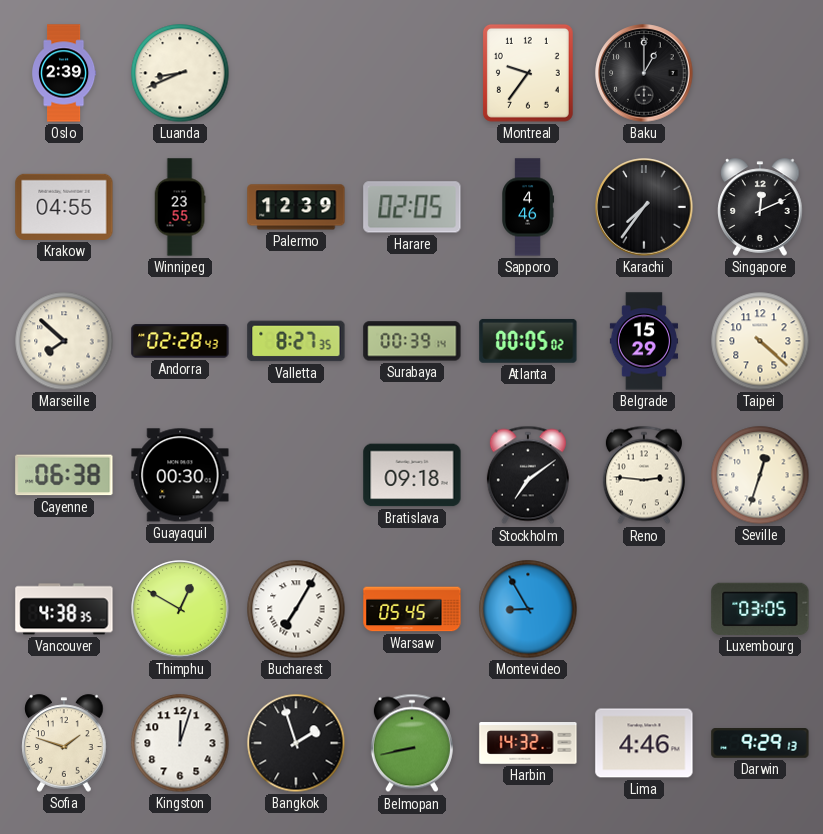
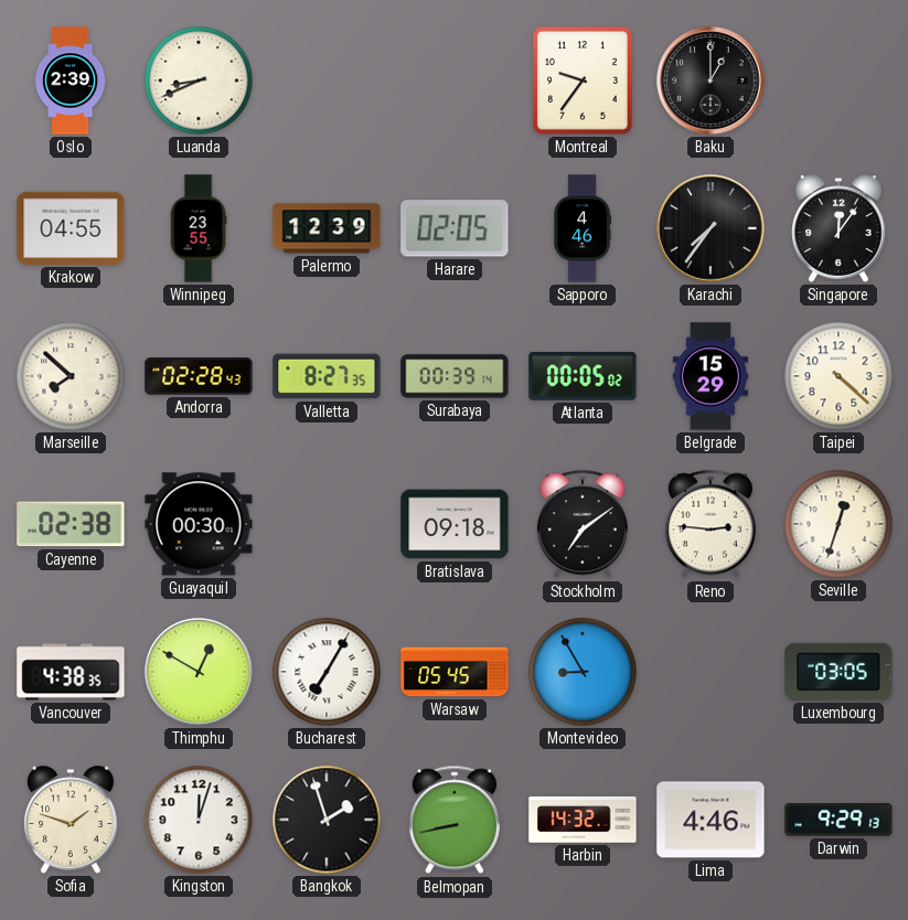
Singapore: 12:11 -> 12:06 (838, 228)
Cayenne: 06:38 -> 02:38 (71, 524)
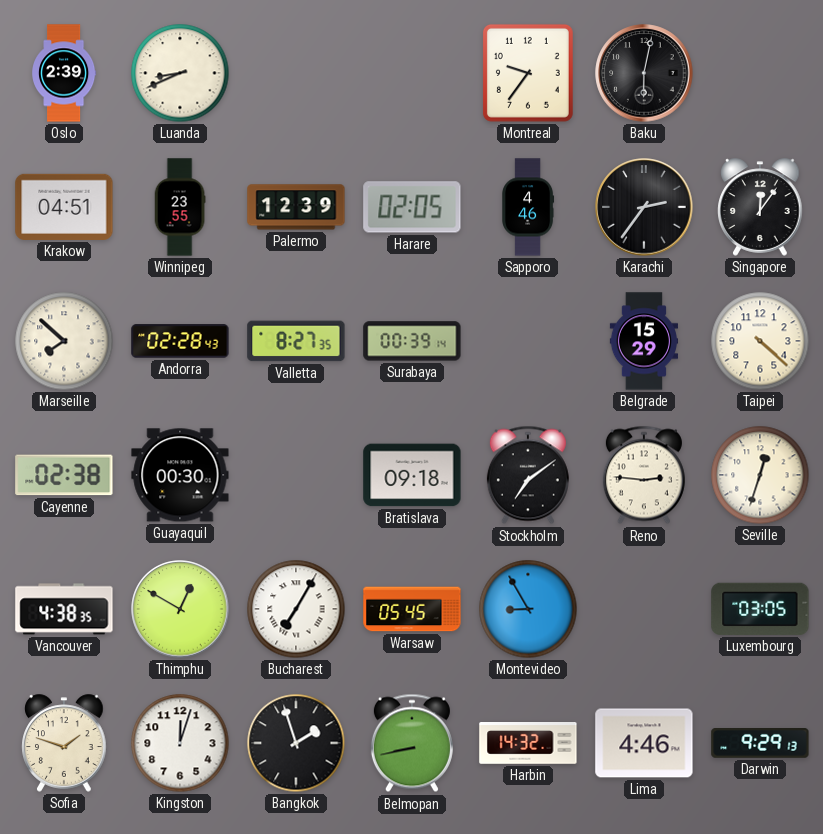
Baku: 1:00 -> 6:02 (644, 73)
Krakow: 04:55 -> 04:51 (64, 207)
Karachi: 7:36 -> 2:36 (644, 207)
Atlanta: 00:05 -> none (583, 376)
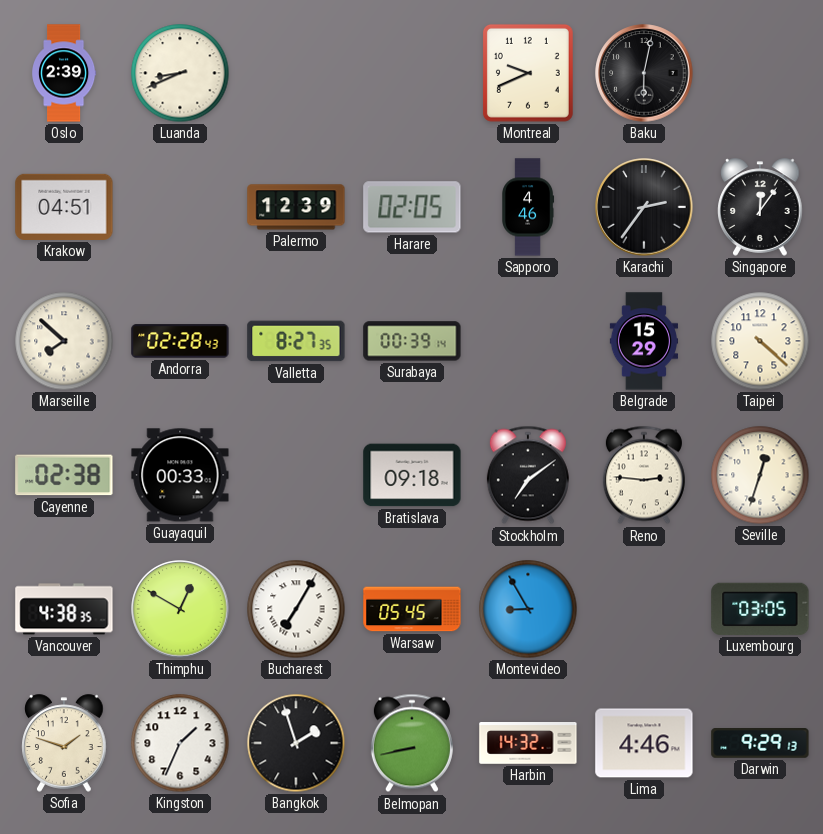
Montreal: 9:36 -> 9:41 (528, 73)
Winnipeg: 23:55 -> none (180, 207)
Guayaquil: 00:30 -> 00:33 (180, 475)
Kingston: 12:03 -> 1:34 (180, 743)
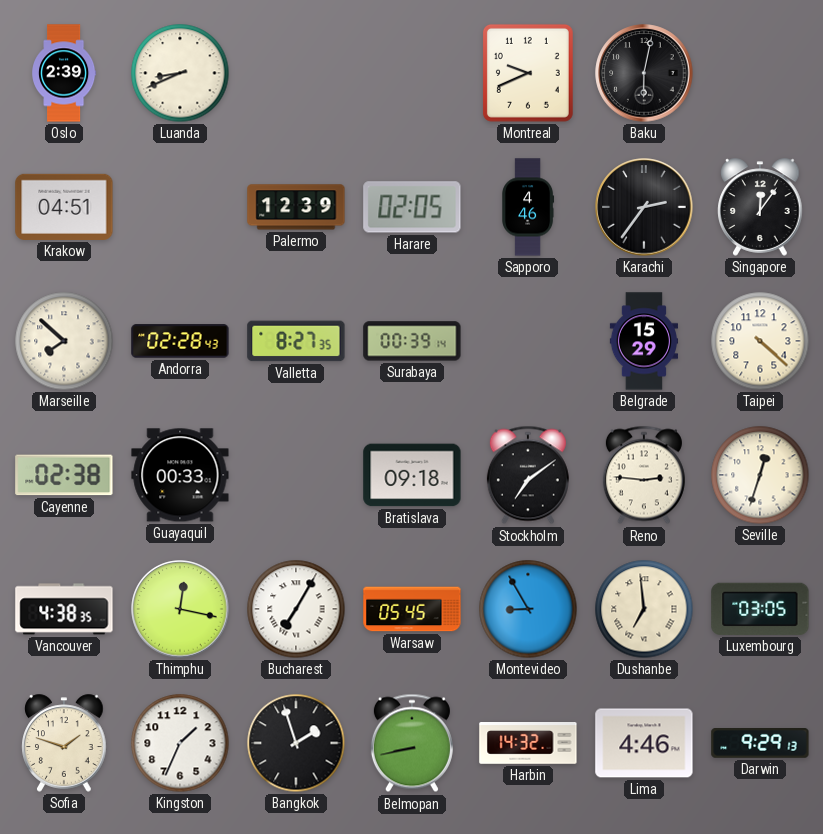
Thimphu: 12:50 -> 12:17 (180, 609)
Dushanbe: none -> 6:59 (644, 609)
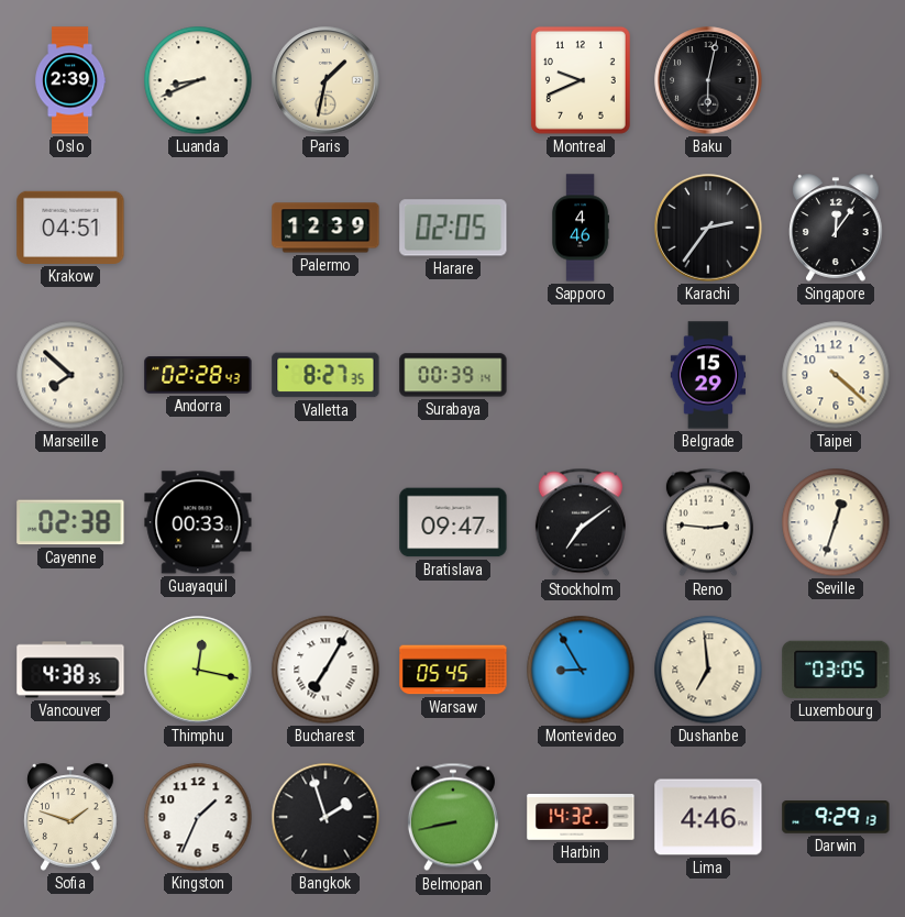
Paris: none -> 1:32 (325, 80)
Bratislava: 09:18 -> 09:47 (453, 522)
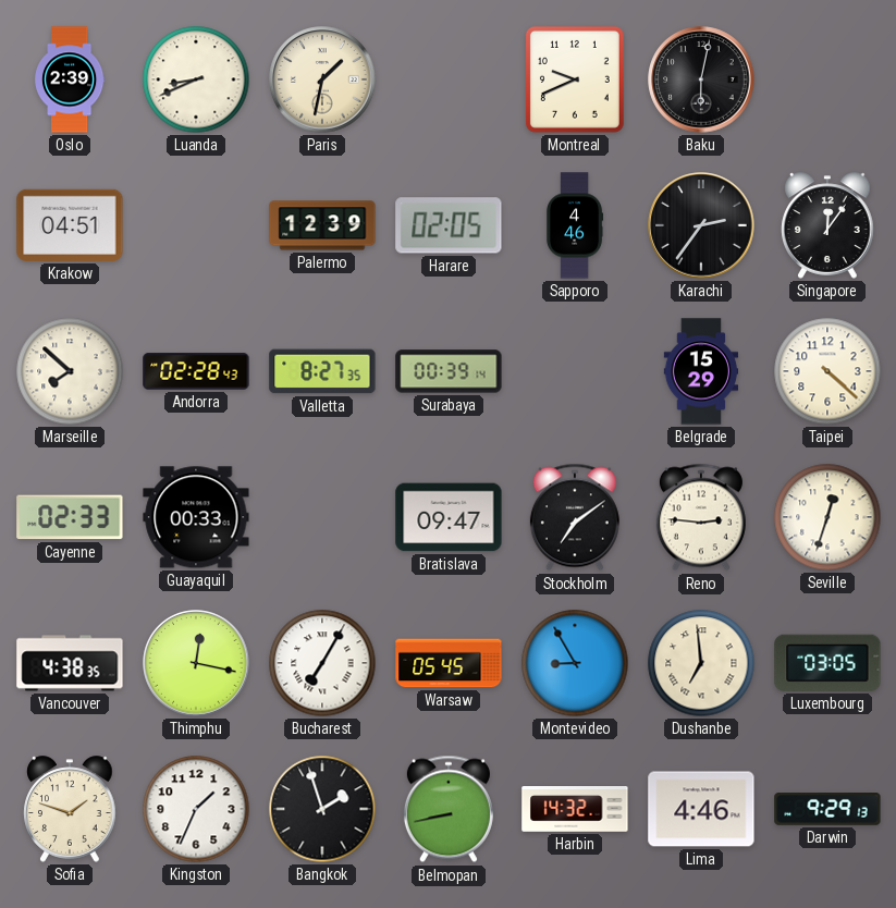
Cayenne: 02:38 -> 02:33 (70, 517)
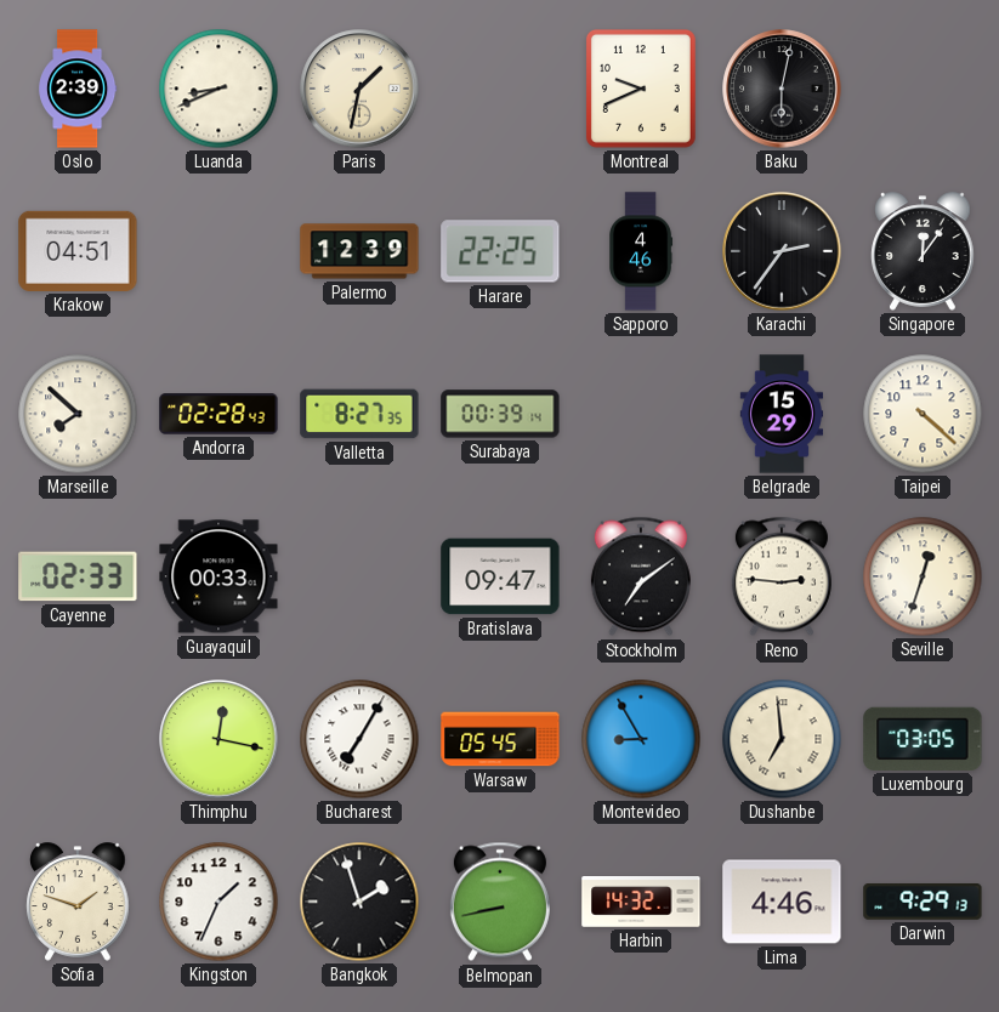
Harare: 02:05 -> 22:25 (500, 251)
Vancouver: 4:38 -> none (70, 663)
